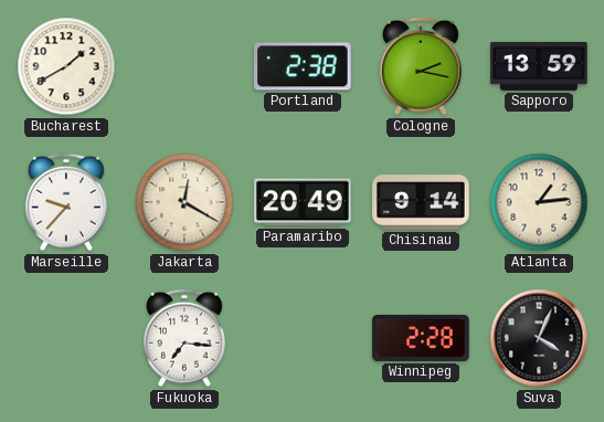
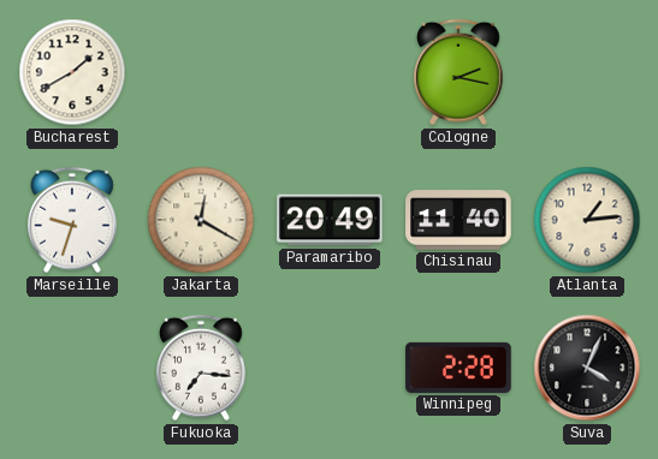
Portland: 2:38 -> none (304, 66)
Sapporo: 13:59 -> none (539, 66)
Marseille: 9:37 -> 9:33 (73, 220)
Chisinau: 9:14 -> 11:40 (458, 220)
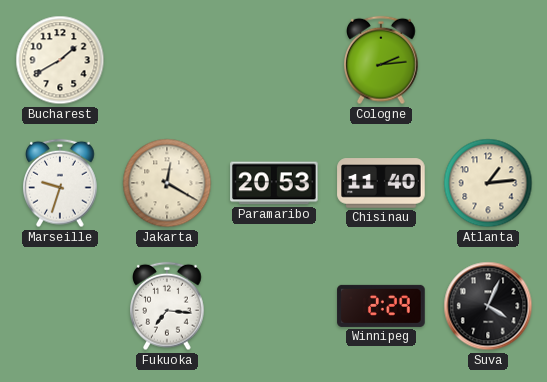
Cologne: 2:17 -> 2:14 (382, 60)
Paramaribo: 20:49 -> 20:53 (274, 183)
Winnipeg: 2:28 -> 2:29 (381, 306)
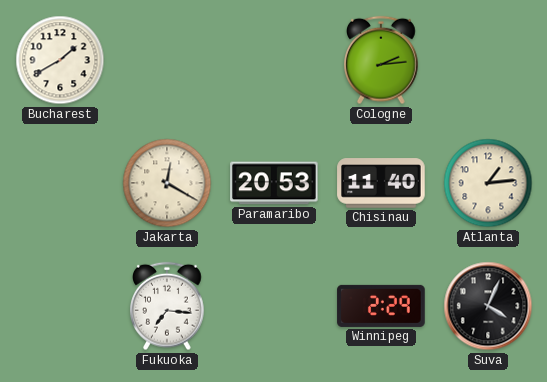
Marseille: 9:33 -> none (61, 183)
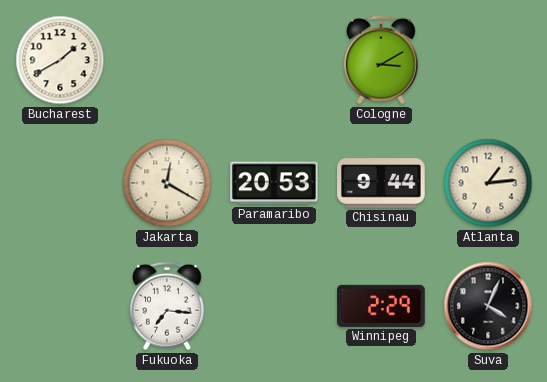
Cologne: 2:14 -> 3:10 (382, 60)
Chisinau: 11:40 -> 9:44 (381, 183)
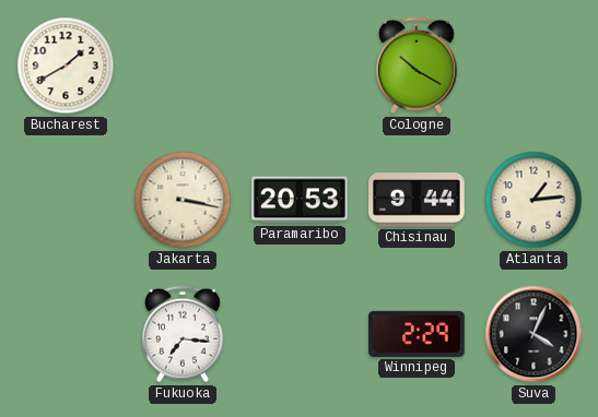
Cologne: 3:10 -> 10:20 (418, 65)
Jakarta: 12:20 -> 3:17 (183, 200)
